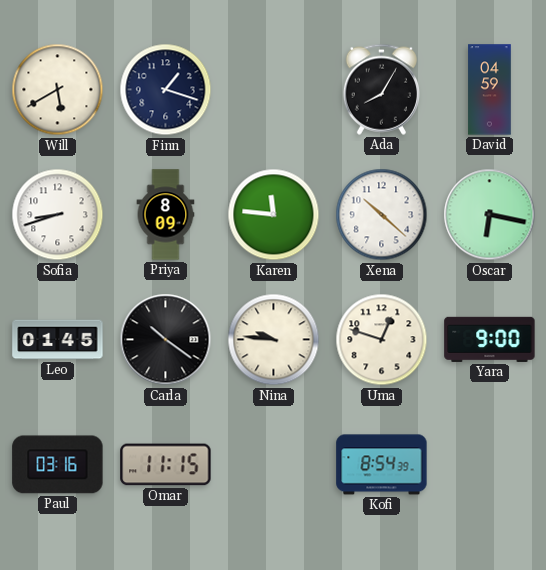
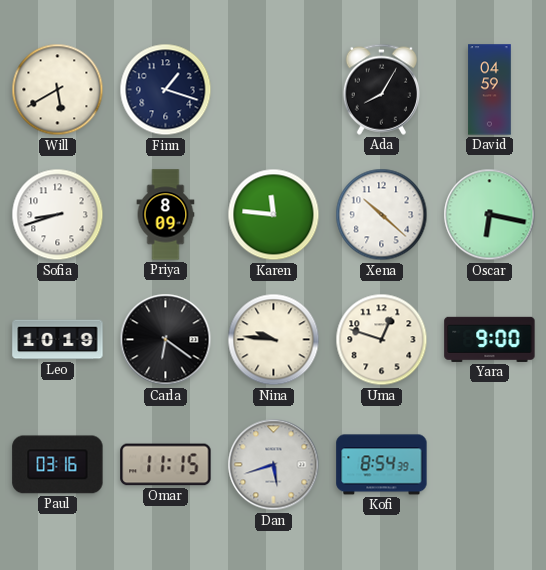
Leo: 01:45 -> 10:19 (58, 340)
Carla: 10:21 -> 6:21 (166, 340)
Dan: none -> 5:42 (274, 465)
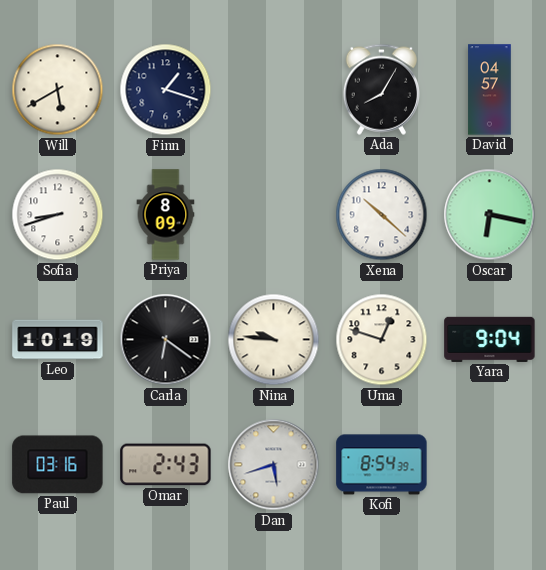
David: 04:59 -> 04:57 (490, 90)
Karen: 11:46 -> none (274, 215)
Yara: 9:00 -> 9:04 (490, 339)
Omar: 11:15 -> 2:43 (166, 465)
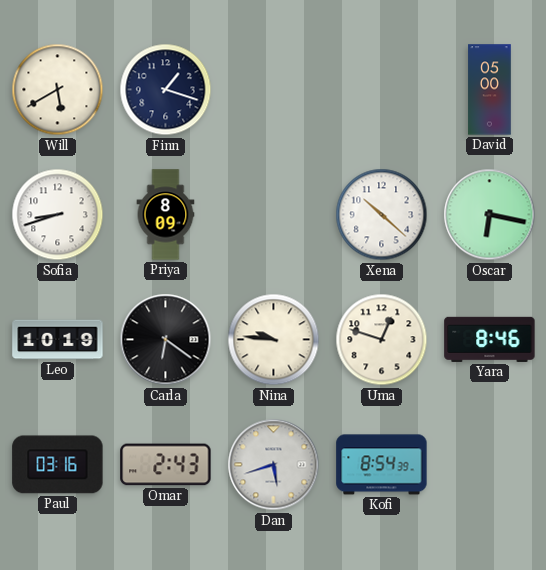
Ada: 8:05 -> none (381, 89)
David: 04:57 -> 05:00 (490, 90)
Yara: 9:04 -> 8:46 (490, 339)
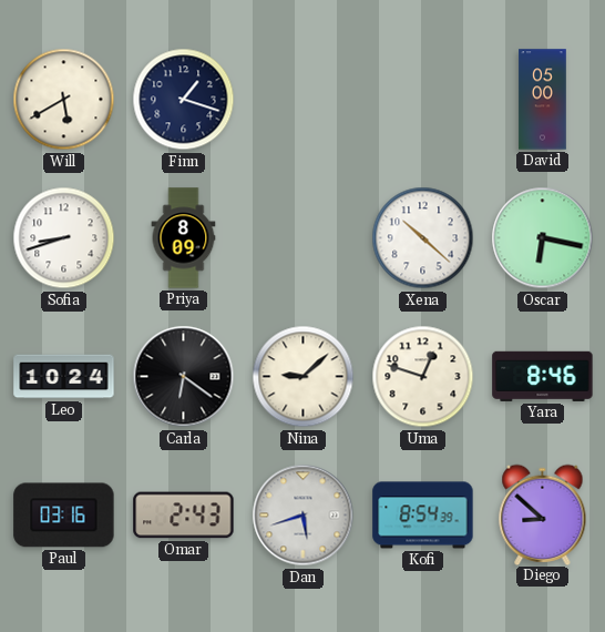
Leo: 10:19 -> 10:24 (64, 377)
Nina: 9:46 -> 9:08 (304, 377)
Diego: none -> 8:52 (543, 514)
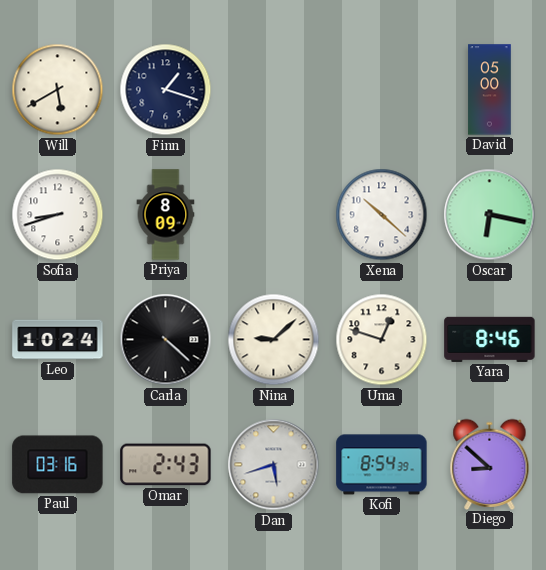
Carla: 6:21 -> 4:22 (166, 340)
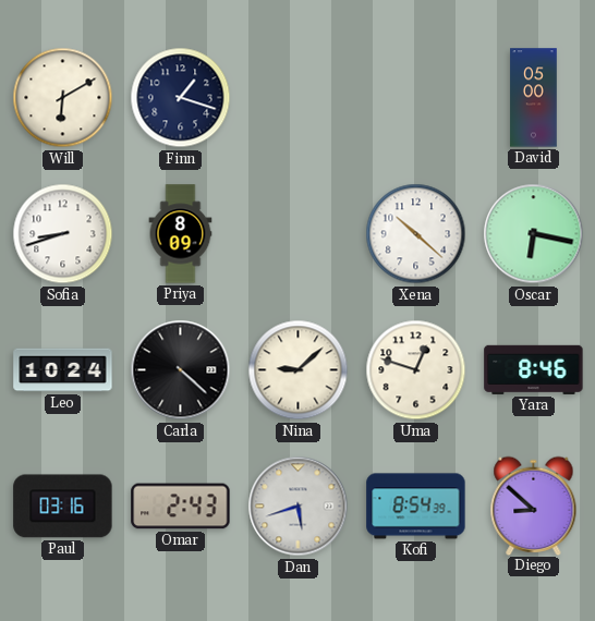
Will: 5:40 -> 6:10 (63, 98)
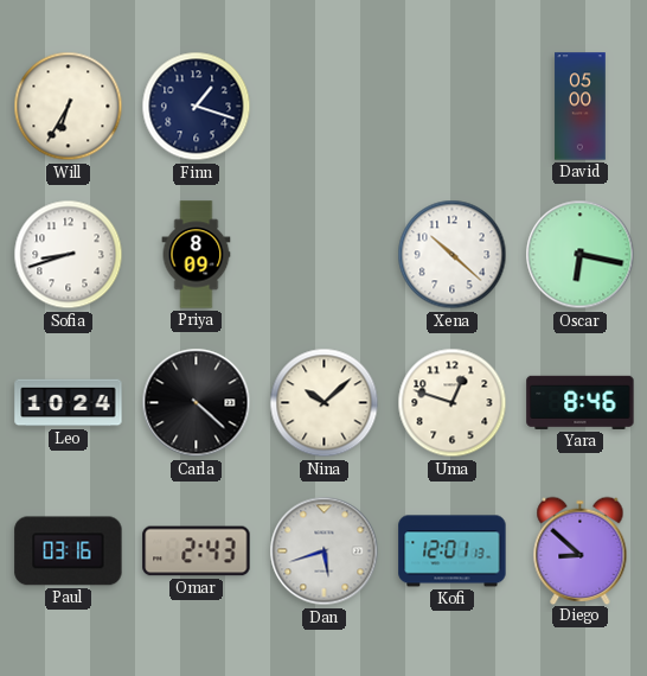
Will: 6:10 -> 6:35 (69, 107)
Nina: 9:08 -> 10:08 (325, 403)
Kofi: 8:54 -> 12:01 (453, 551)
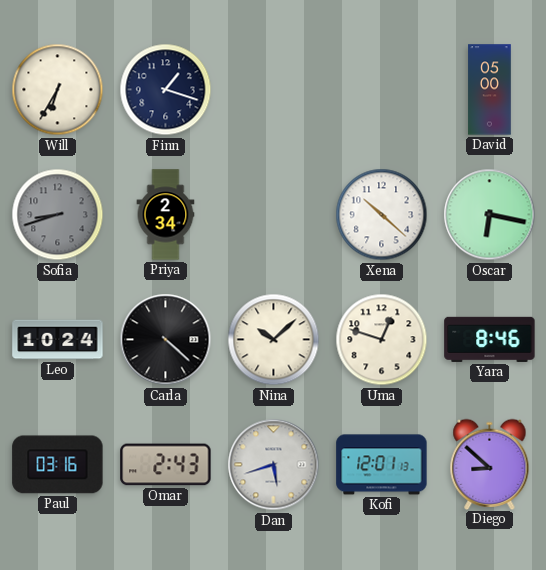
Sofia dial: white -> grey (58, 215)
Priya: 8:09 -> 2:34 (166, 215)
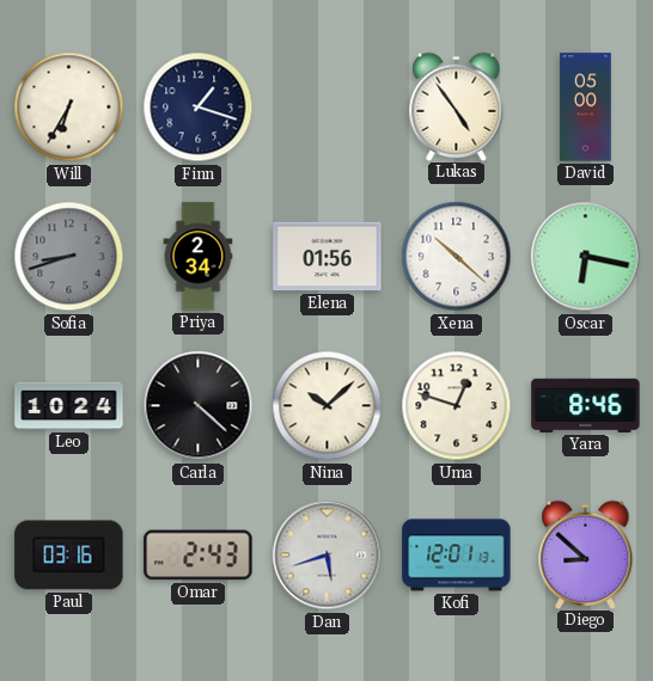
Lukas: none -> 4:54 (457, 106)
Elena: none -> 01:56 (328, 257)
